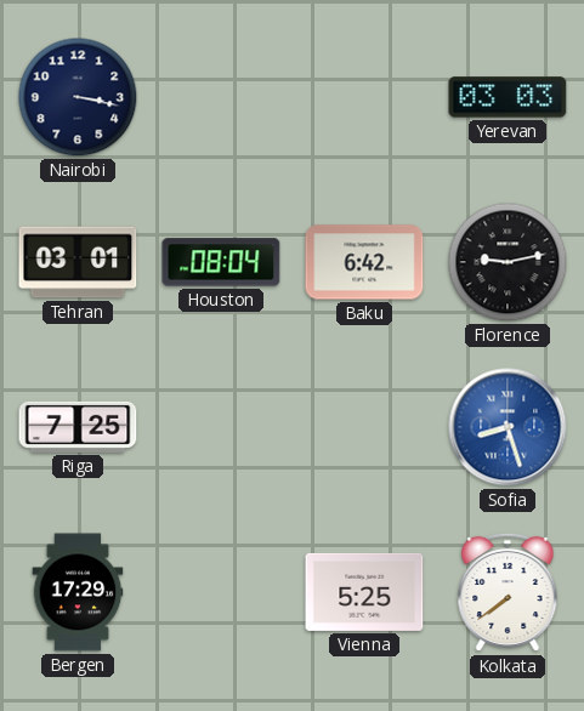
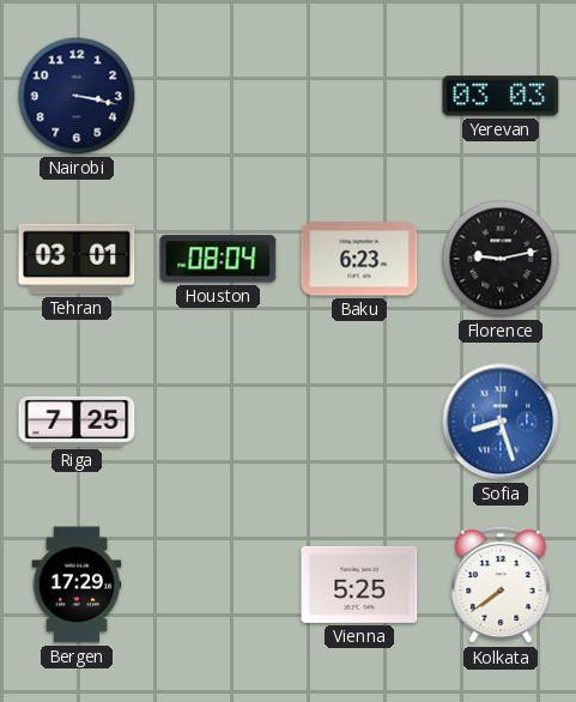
Baku: 6:42 -> 6:23 (359, 259)
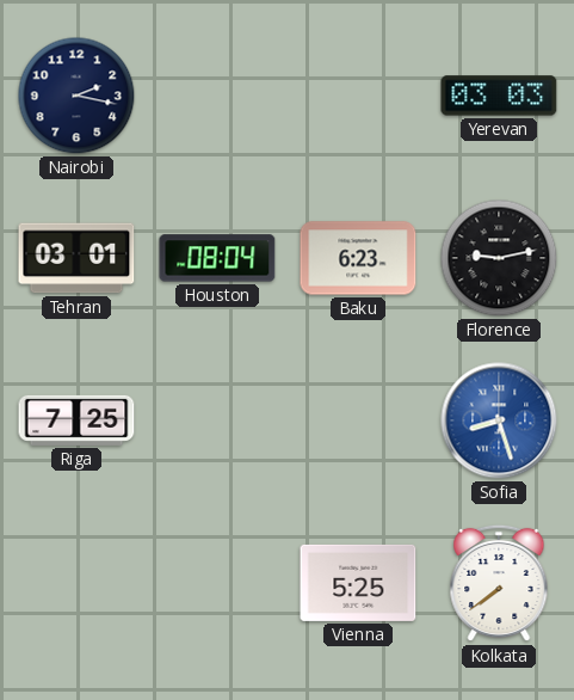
Nairobi: 3:17 -> 2:17 (76, 96)
Bergen: 17:29 -> none (77, 585)
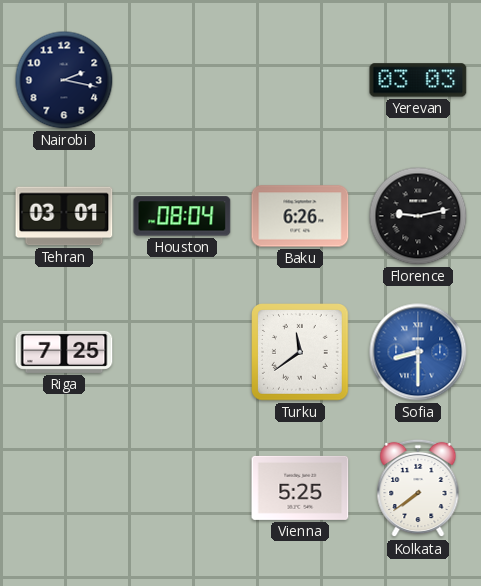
Baku: 6:23 -> 6:26 (300, 216)
Turku: none -> 11:39 (301, 353)
Sofia: 8:27 -> 8:30 (418, 352)
